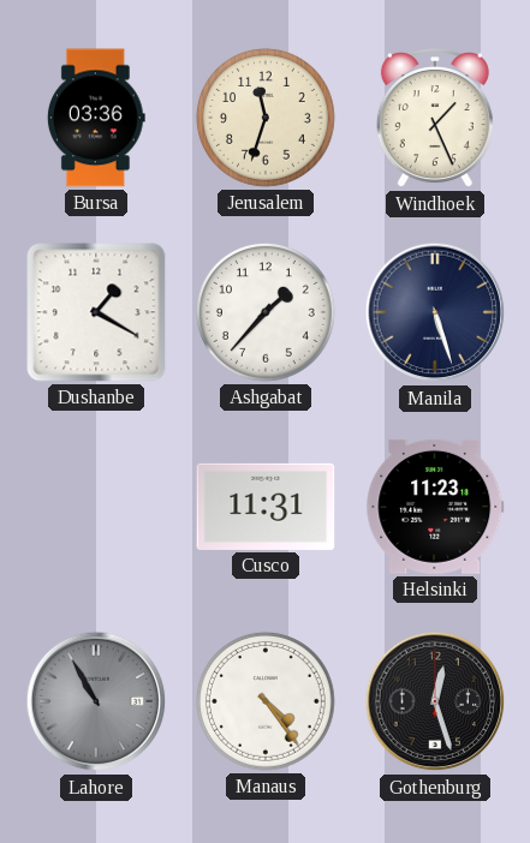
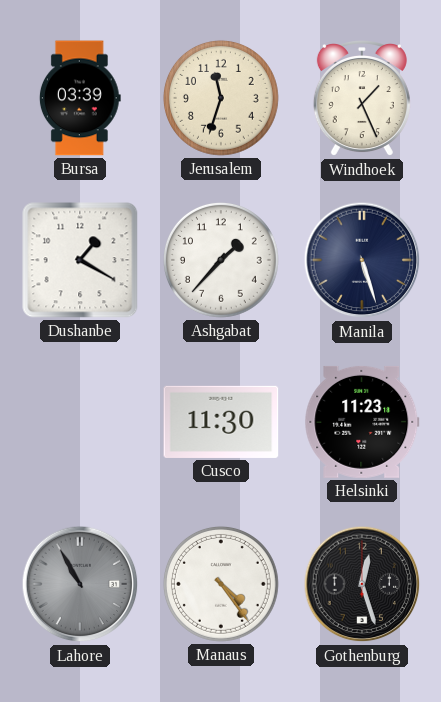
Bursa: 03:36 -> 03:39 (80, 98)
Cusco: 11:31 -> 11:30 (221, 422)
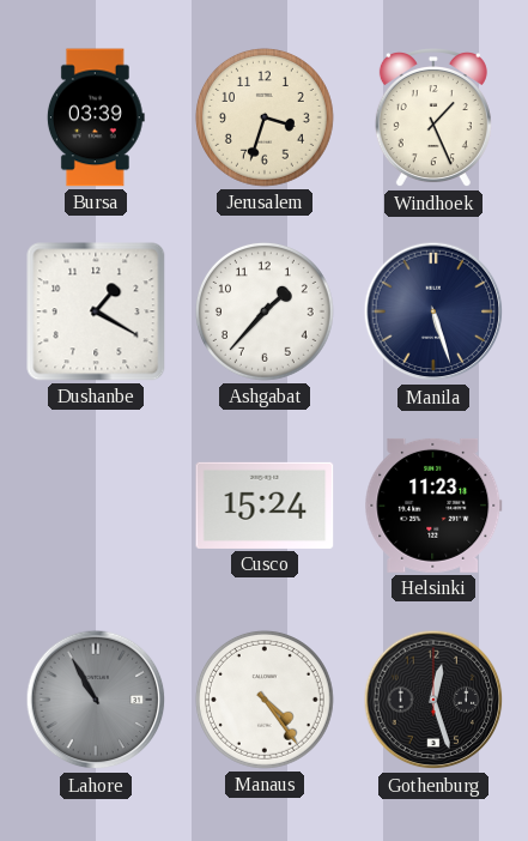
Jerusalem: 11:33 -> 3:33 (265, 117)
Cusco: 11:30 -> 15:24 (265, 506)
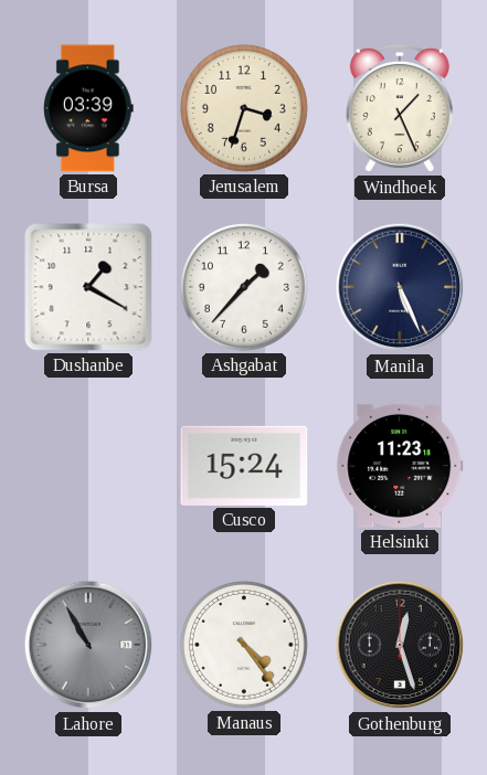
Manila: 5:27 -> 5:26 (400, 287)
